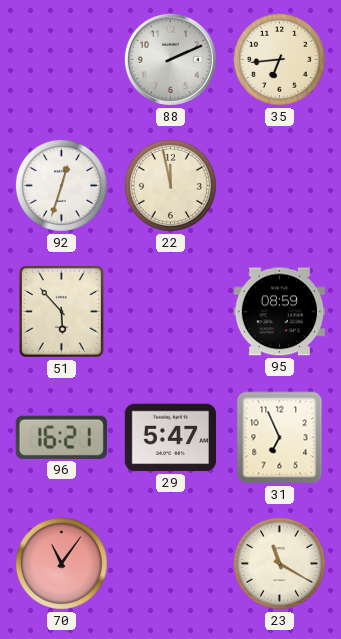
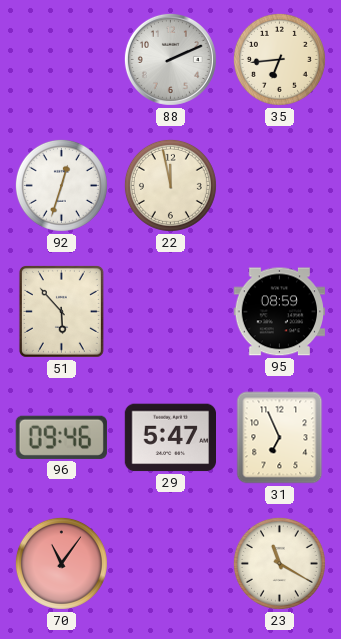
96: 16:21 -> 09:46 (61, 437)
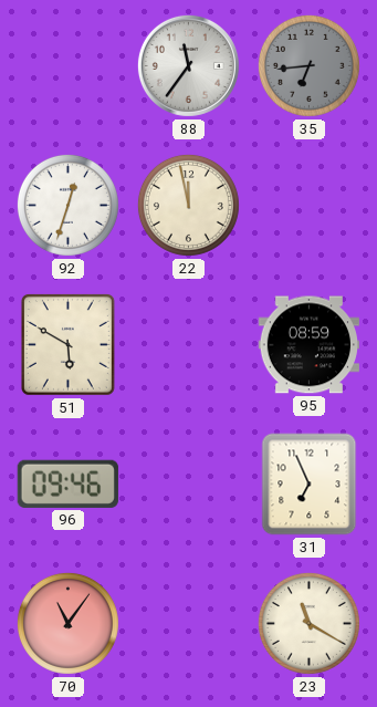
88: 2:11 -> 11:36 (188, 65)
35 dial: cream -> grey (308, 65)
51: 5:53 -> 5:50 (67, 344)
29: 5:47 -> none (170, 438)
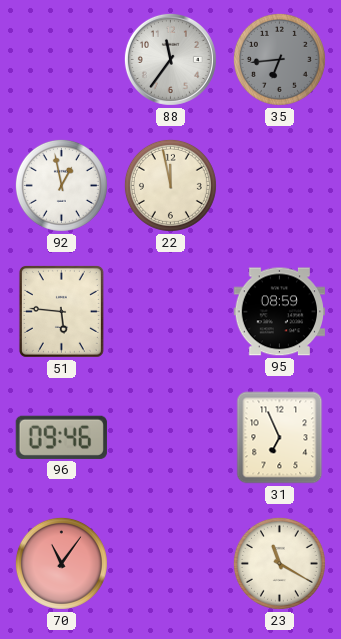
92: 12:33 -> 12:58 (61, 185)
51: 5:50 -> 5:46 (61, 311)
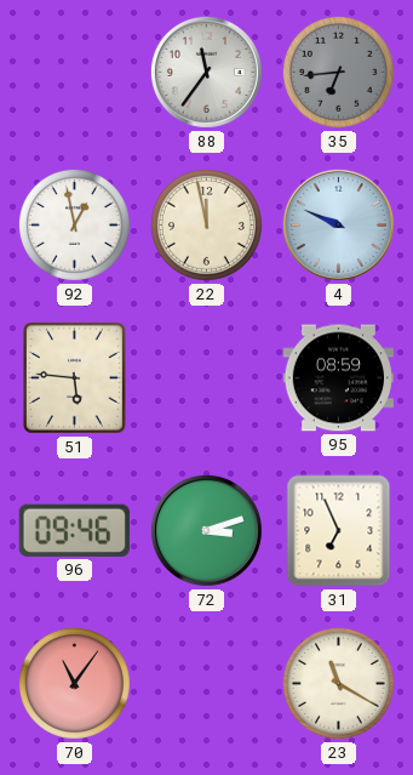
4: none -> 9:49 (338, 224)
72: none -> 3:12 (206, 530)
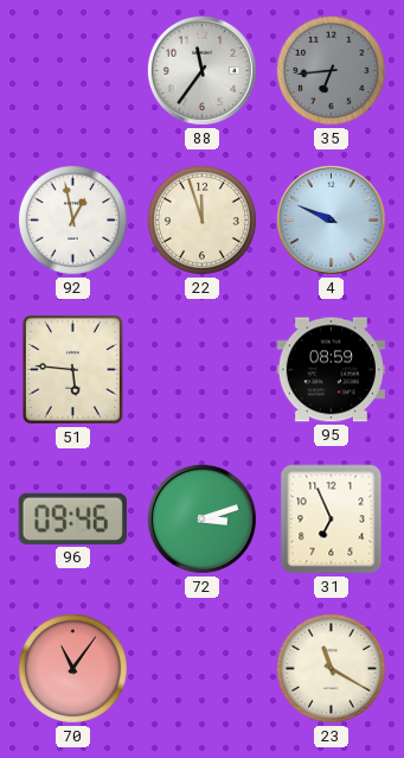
22: 11:58 -> 11:57 (201, 219)
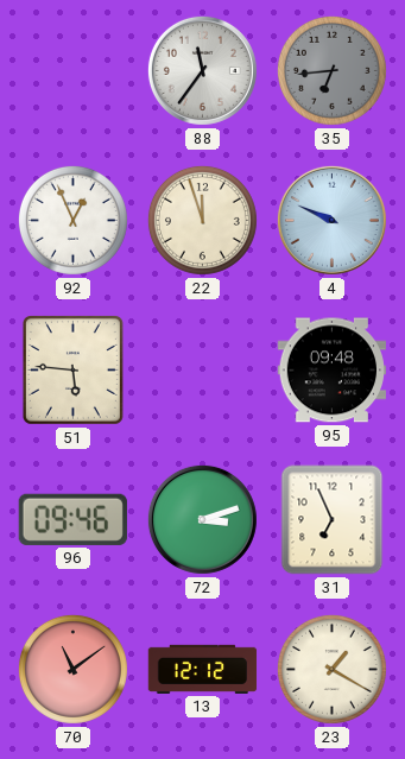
92: 12:58 -> 12:56 (72, 220)
95: 08:59 -> 09:48 (331, 371)
70: 11:06 -> 11:09 (72, 669)
13: none -> 12:12 (203, 669)
23: 11:20 -> 1:20 (331, 669)
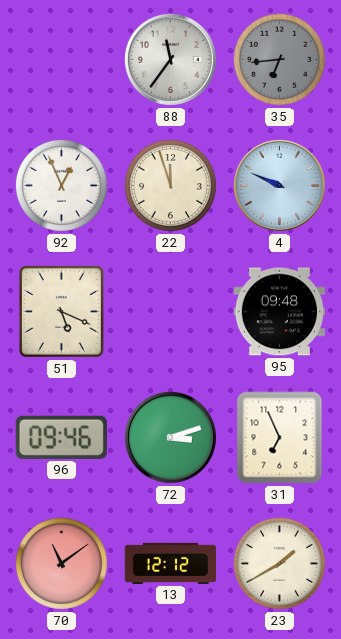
51: 5:46 -> 5:19 (61, 311)
23: 1:20 -> 1:40 (279, 563)
